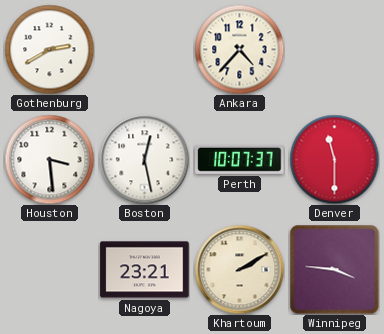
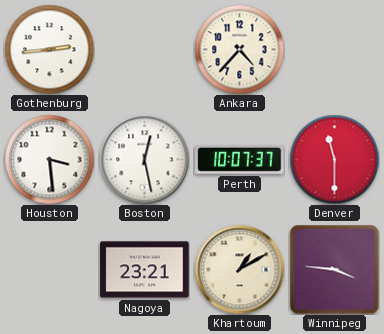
Gothenburg: 2:40 -> 2:44 (49, 49)
Khartoum: 2:10 -> 1:10 (239, 269)
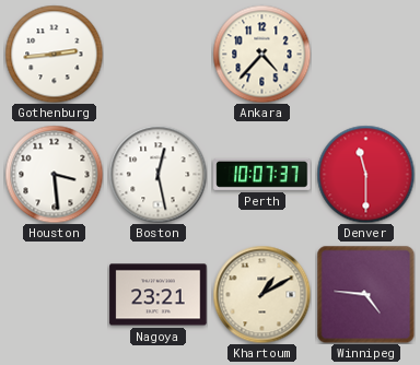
Winnipeg: 3:46 -> 4:46 (365, 294)
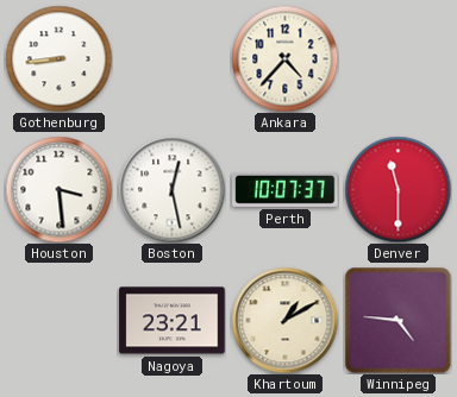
Gothenburg: 2:44 -> 8:44 (58, 58)
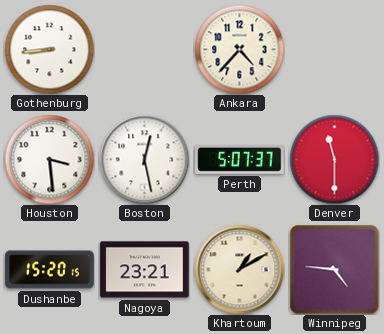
Perth: 10:07 -> 5:07 (240, 159)
Dushanbe: none -> 15:20 (50, 270)
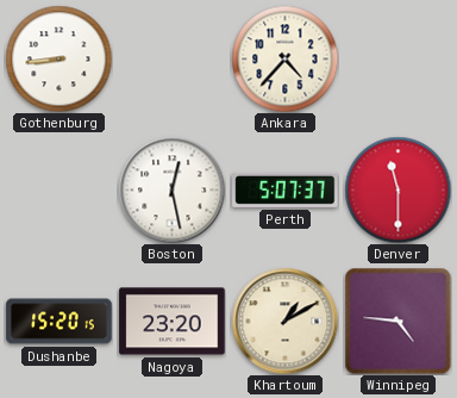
Houston: 3:29 -> none (49, 159)
Nagoya: 23:21 -> 23:20 (173, 322)
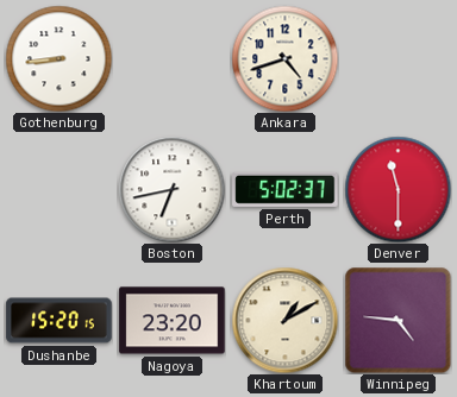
Ankara: 4:37 -> 4:42 (284, 58)
Boston: 12:28 -> 6:43 (171, 189)
Perth: 5:07 -> 5:02 (286, 189)
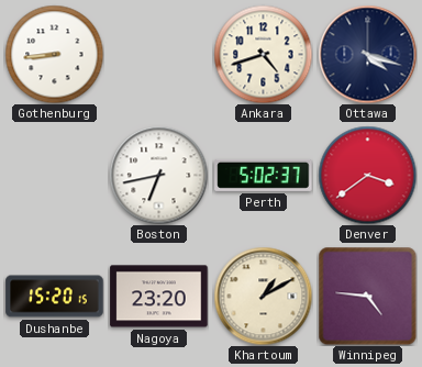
Ottawa: none -> 4:18 (367, 54)
Denver: 11:30 -> 3:39 (367, 175)
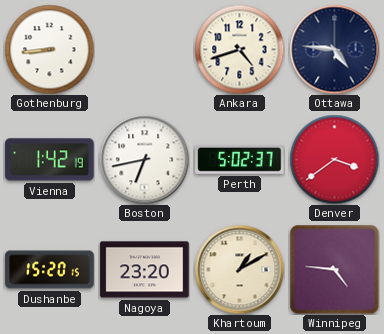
Ottawa: 4:18 -> 4:46 (334, 49)
Vienna: none -> 1:42 (50, 160)
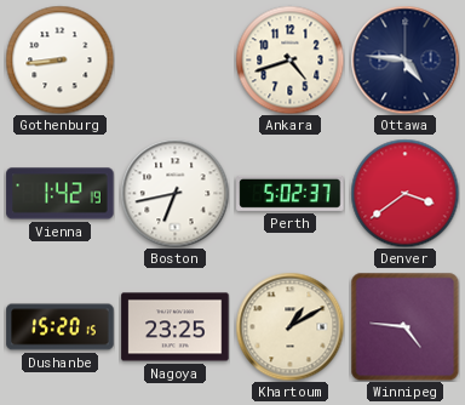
Nagoya: 23:20 -> 23:25 (176, 327)
